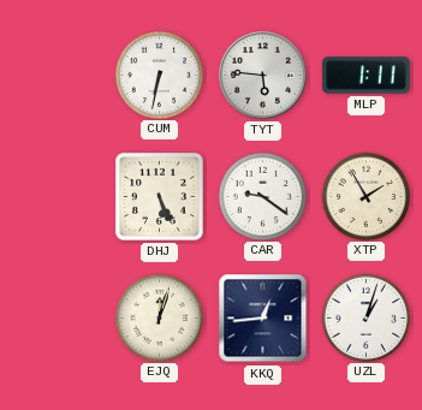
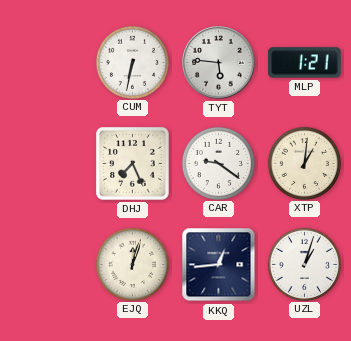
MLP: 1:11 -> 1:21 (305, 63)
DHJ: 5:26 -> 7:26 (132, 163)
XTP: 1:55 -> 1:01 (304, 163)
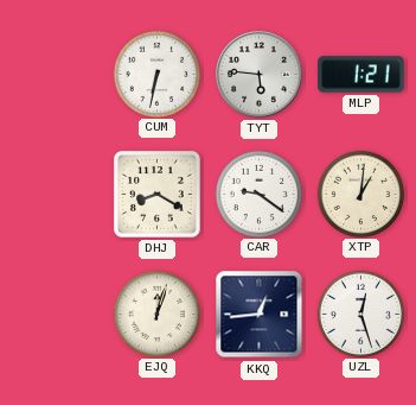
DHJ: 7:26 -> 8:20 (156, 194)
UZL: 1:03 -> 12:27 (360, 314)
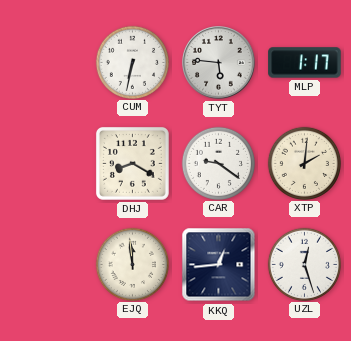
MLP: 1:21 -> 1:17 (305, 63)
XTP: 1:01 -> 2:01 (304, 163)
EJQ: 12:03 -> 11:59 (132, 264)
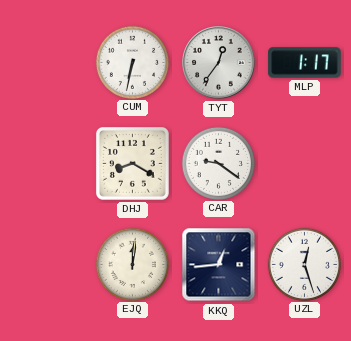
TYT: 5:46 -> 12:36 (219, 63)
XTP: 2:01 -> none (304, 163)
EJQ: 11:59 -> 12:01 (132, 264)
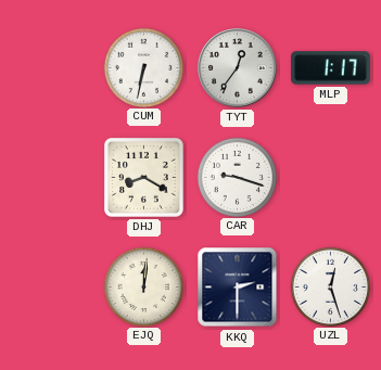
CAR: 9:21 -> 9:18 (237, 177)
KKQ: 12:44 -> 2:30 (238, 288)
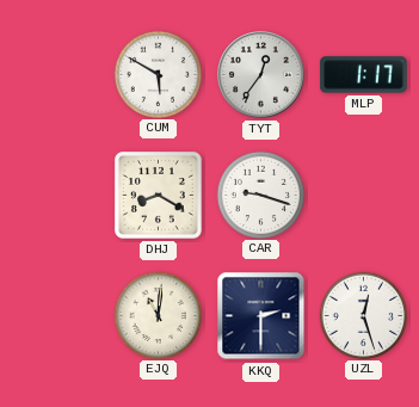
CUM: 6:32 -> 5:50 (158, 74)
EJQ: 12:01 -> 11:01 (158, 315)
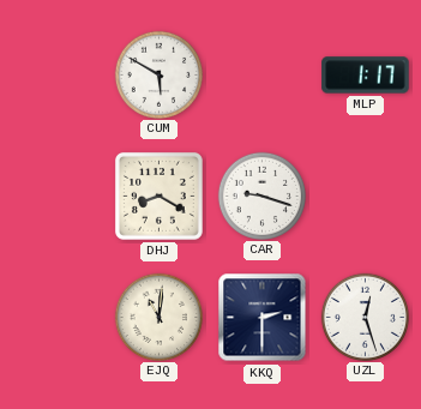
TYT: 12:36 -> none (261, 75)
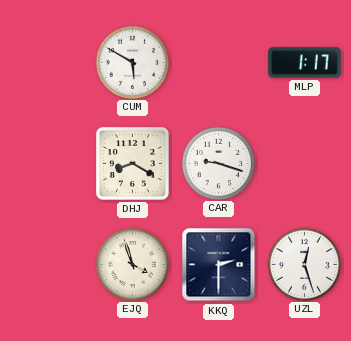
EJQ: 11:01 -> 3:57 (132, 264)
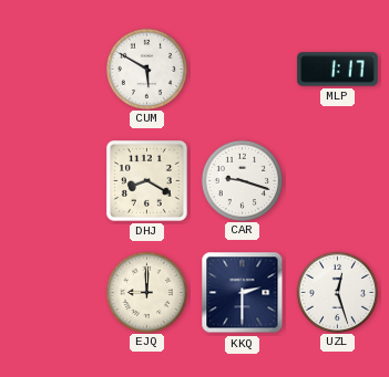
EJQ: 3:57 -> 9:00 (146, 292)
